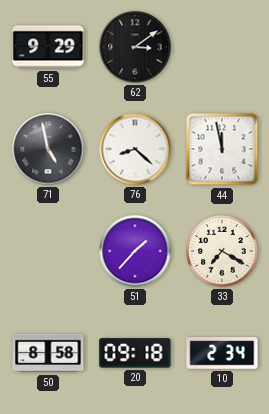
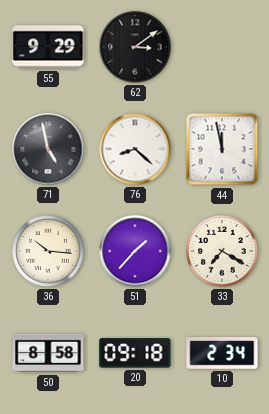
36: none -> 10:16 (48, 251)
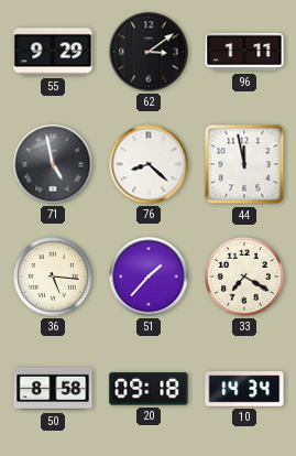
96: none -> 1:11 (244, 52)
36: 10:16 -> 5:16 (53, 276)
10: 2:34 -> 14:34 (244, 389)
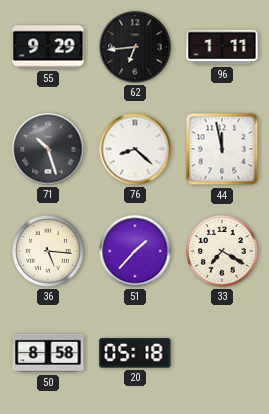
62: 3:09 -> 6:44 (135, 47)
71: 4:58 -> 10:27 (48, 149)
20: 09:18 -> 05:18 (135, 353)
10: 14:34 -> none (244, 389)
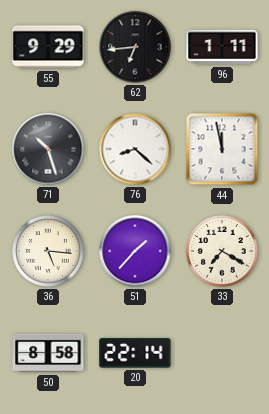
20: 05:18 -> 22:14 (135, 353)
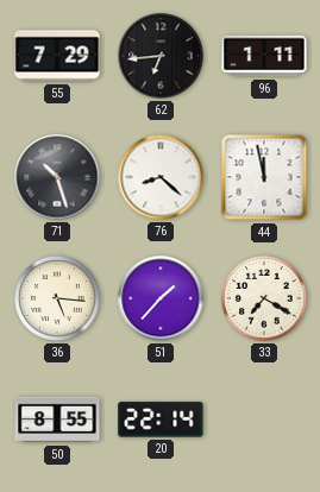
55: 9:29 -> 7:29 (57, 56)
50: 8:58 -> 8:55 (57, 420)
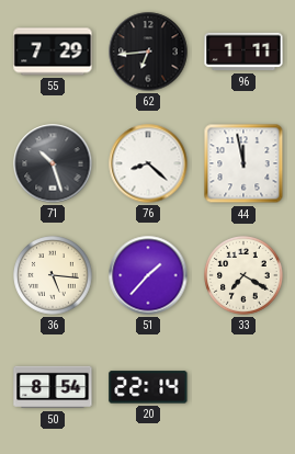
50: 8:55 -> 8:54 (53, 387)
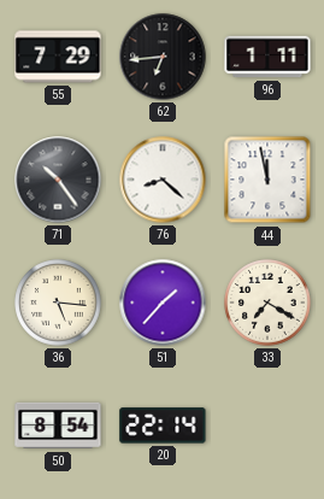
71: 10:27 -> 10:24 (58, 180)
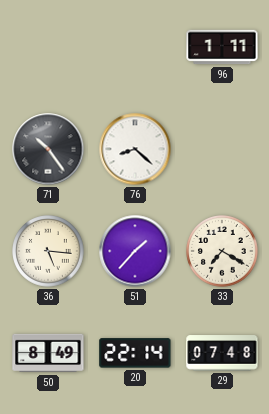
55: 7:29 -> none (58, 57)
62: 6:44 -> none (163, 57)
44: 11:58 -> none (267, 180)
50: 8:54 -> 8:49 (48, 353)
29: none -> 07:48 (222, 353)
